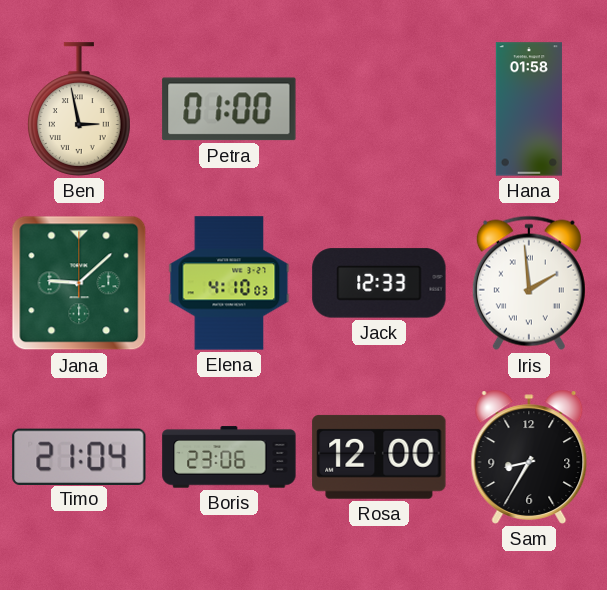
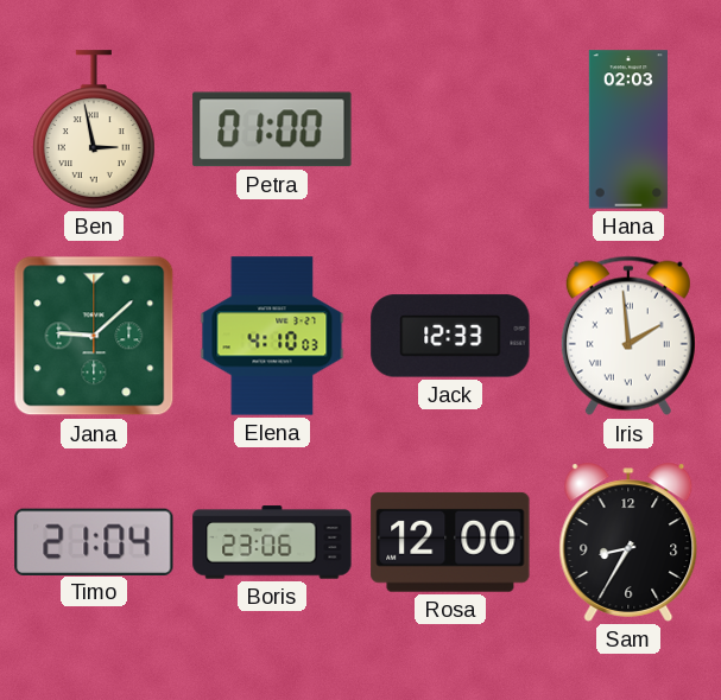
Hana: 01:58 -> 02:03 (628, 129)
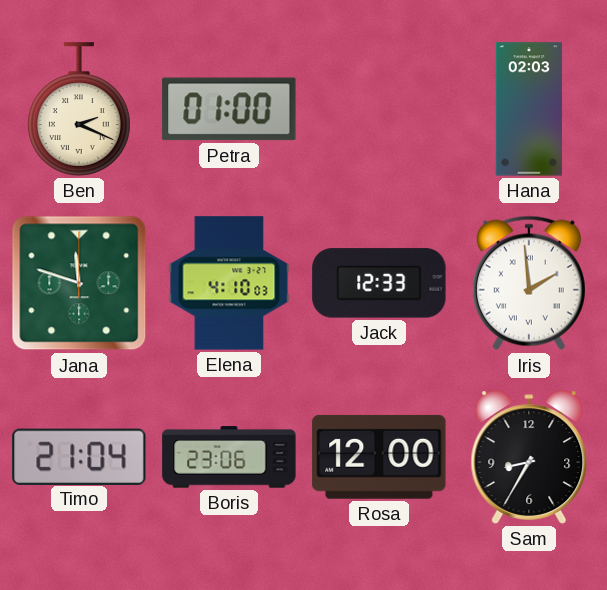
Ben: 2:58 -> 2:19 (79, 109)
Jana: 9:08 -> 11:48 (79, 283)
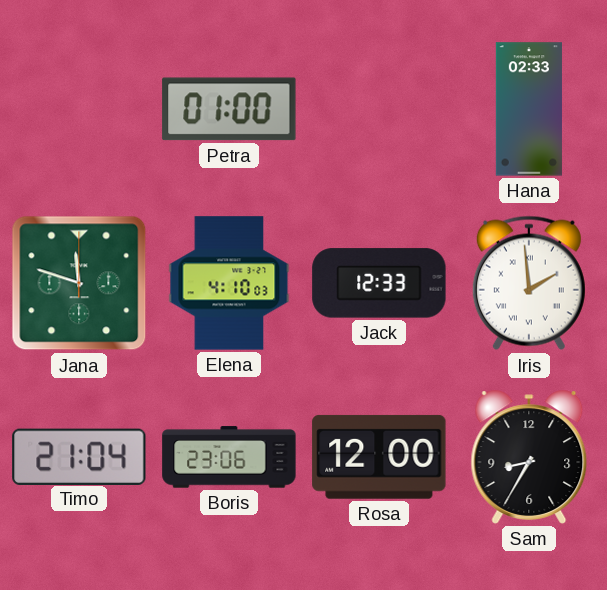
Ben: 2:19 -> none (79, 109)
Hana: 02:03 -> 02:33 (529, 109)
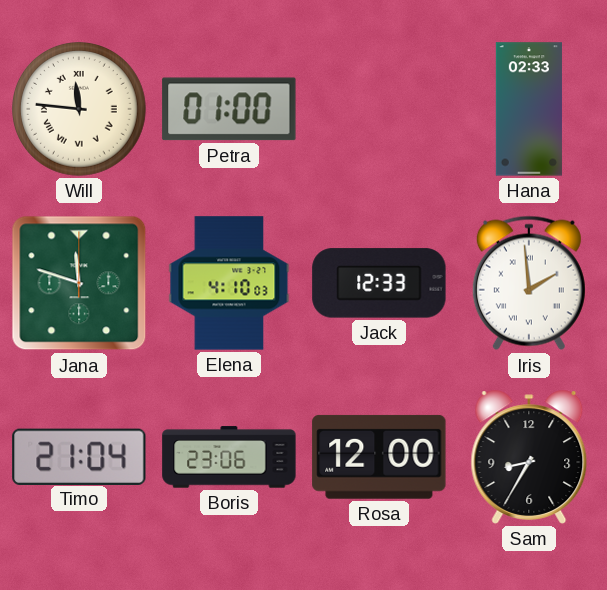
Will: none -> 11:46 (80, 110)
